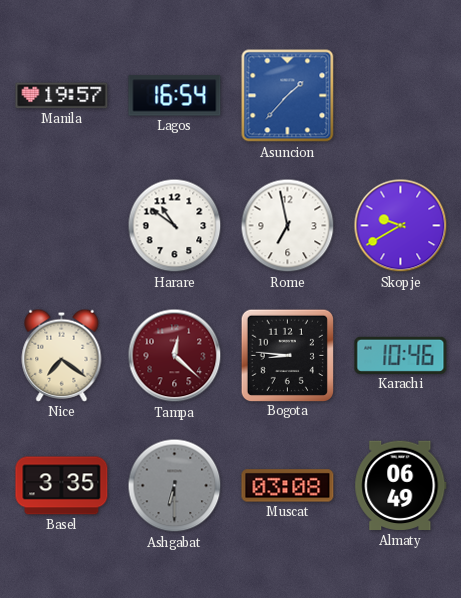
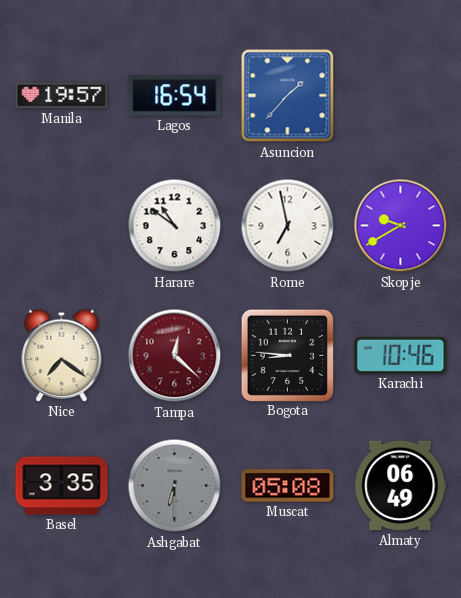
Muscat: 03:08 -> 05:08 (288, 486)
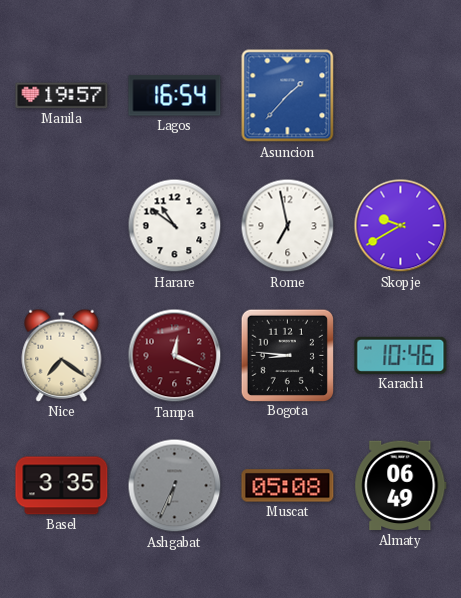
Tampa: 12:22 -> 12:19 (175, 356)
Ashgabat: 6:30 -> 6:34 (175, 486)
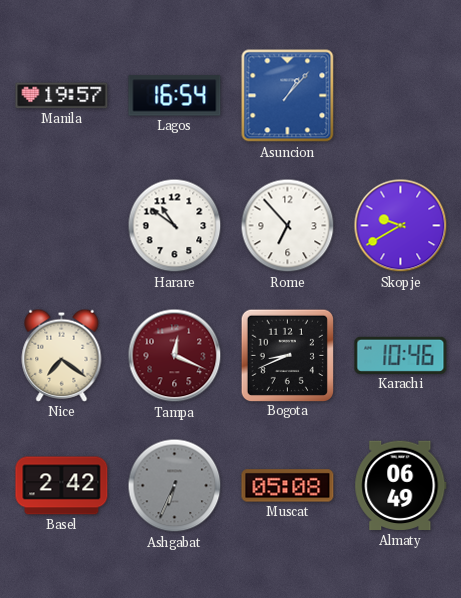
Asuncion: 1:37 -> 1:07 (288, 96)
Rome: 6:58 -> 6:53 (288, 226)
Bogota: 8:46 -> 8:41 (287, 355)
Basel: 3:35 -> 2:42 (62, 486)
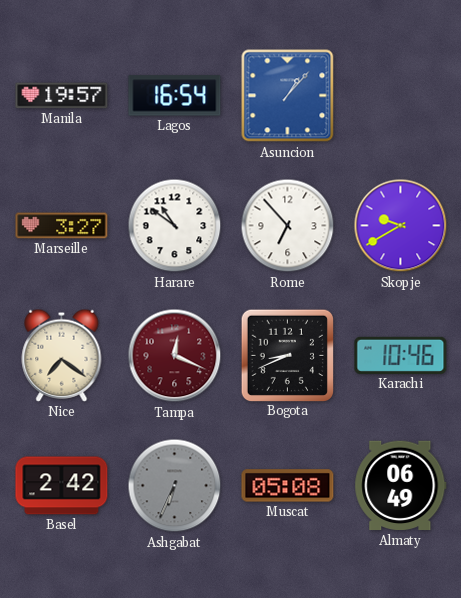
Marseille: none -> 3:27 (62, 226)
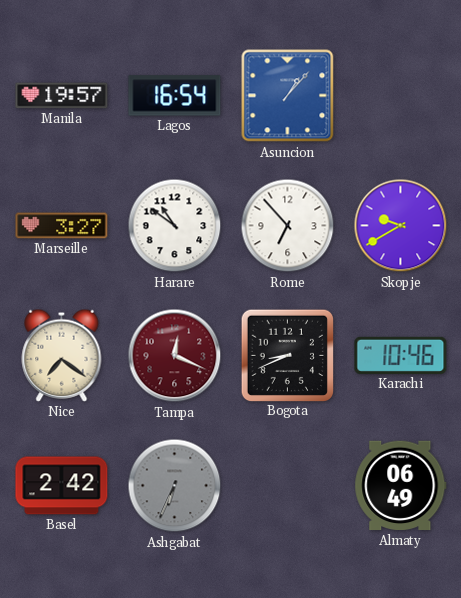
Muscat: 05:08 -> none (288, 486)
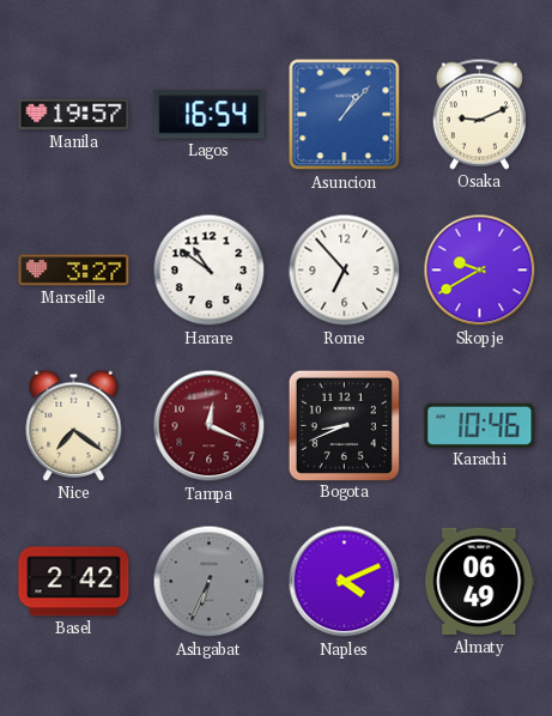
Osaka: none -> 9:11 (479, 114)
Naples: none -> 4:11 (345, 582)
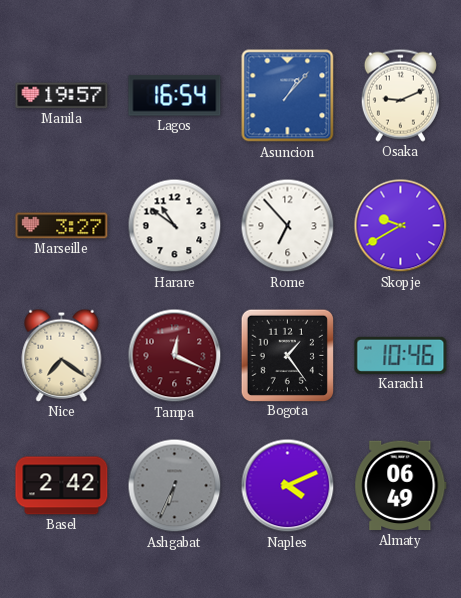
Bogota: 8:41 -> 1:24 (287, 355)
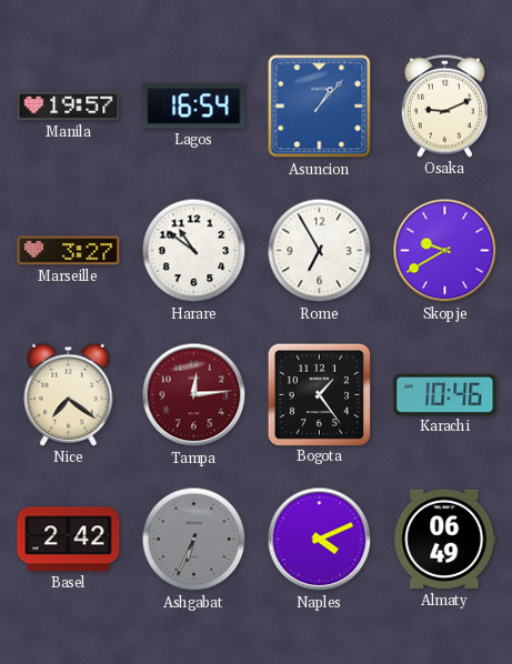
Rome: 6:53 -> 6:55 (320, 251)
Tampa: 12:19 -> 12:14 (194, 395)
